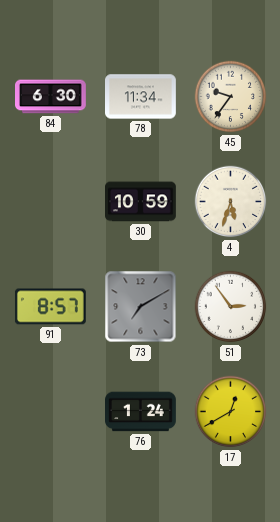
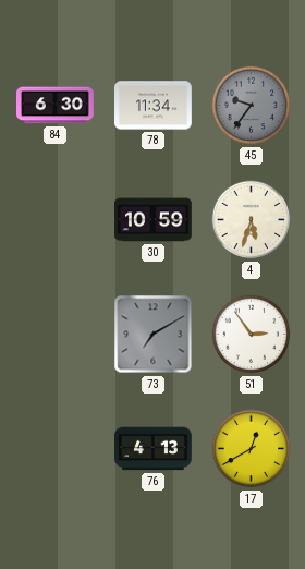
45 dial: cream -> grey (252, 106)
91: 8:57 -> none (50, 307)
76: 1:24 -> 4:13 (154, 449)
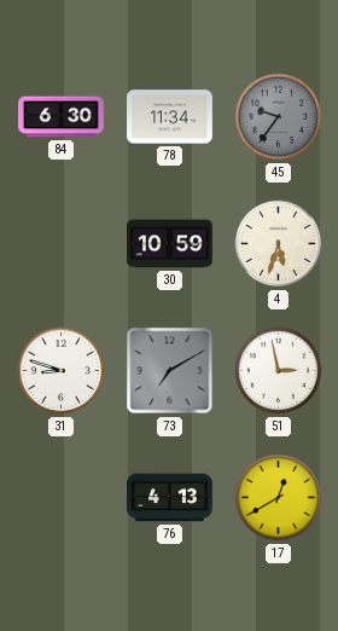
31: none -> 8:48 (62, 371)
51: 2:54 -> 2:58 (279, 371)
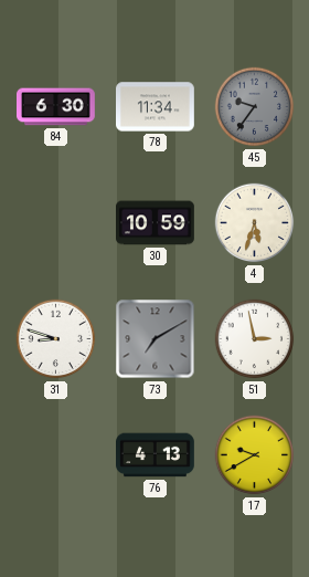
17: 12:40 -> 9:40 (255, 455)
